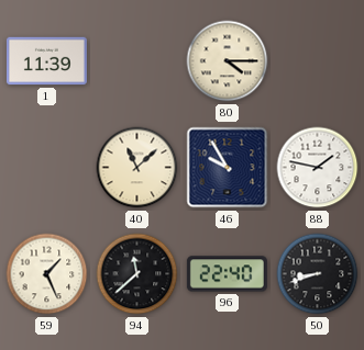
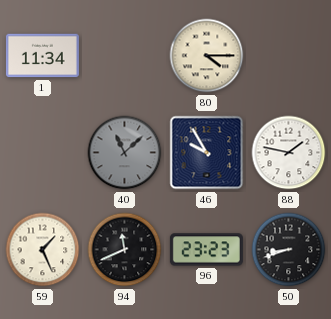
1: 11:39 -> 11:34 (42, 56)
40 dial: cream -> grey (125, 153)
94: 11:38 -> 11:41 (125, 250)
96: 22:40 -> 23:23 (206, 250)
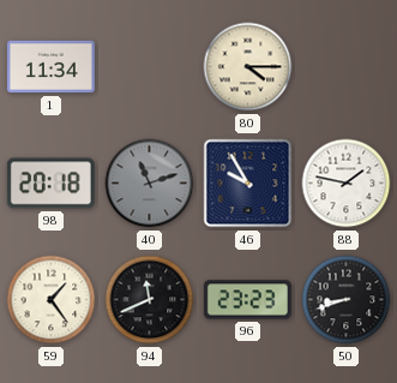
98: none -> 20:18 (50, 184)
40: 11:08 -> 11:12 (150, 184)
59: 1:26 -> 1:24 (52, 300)
